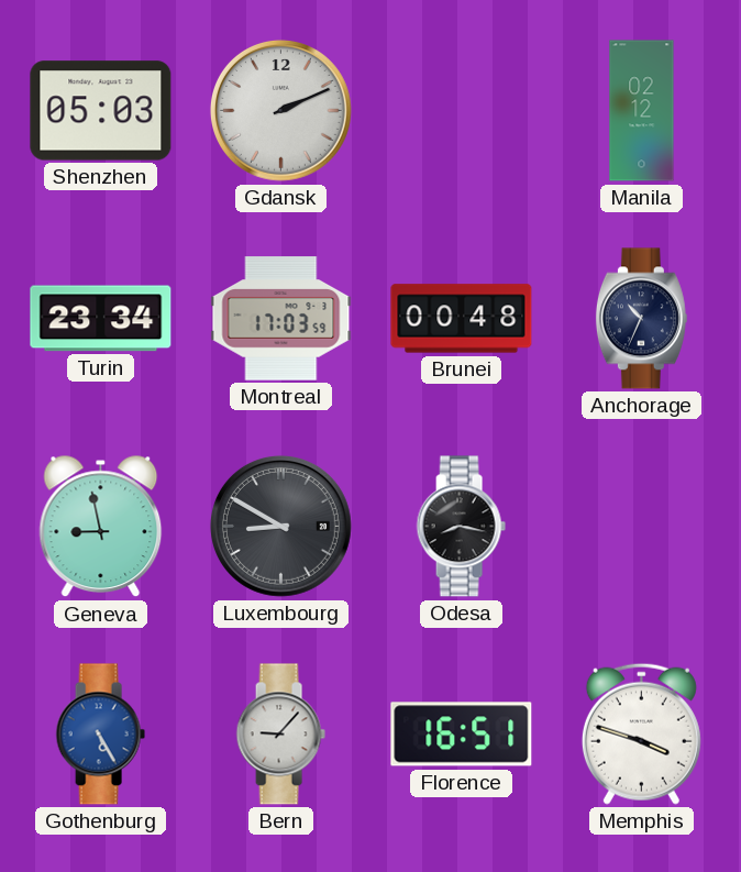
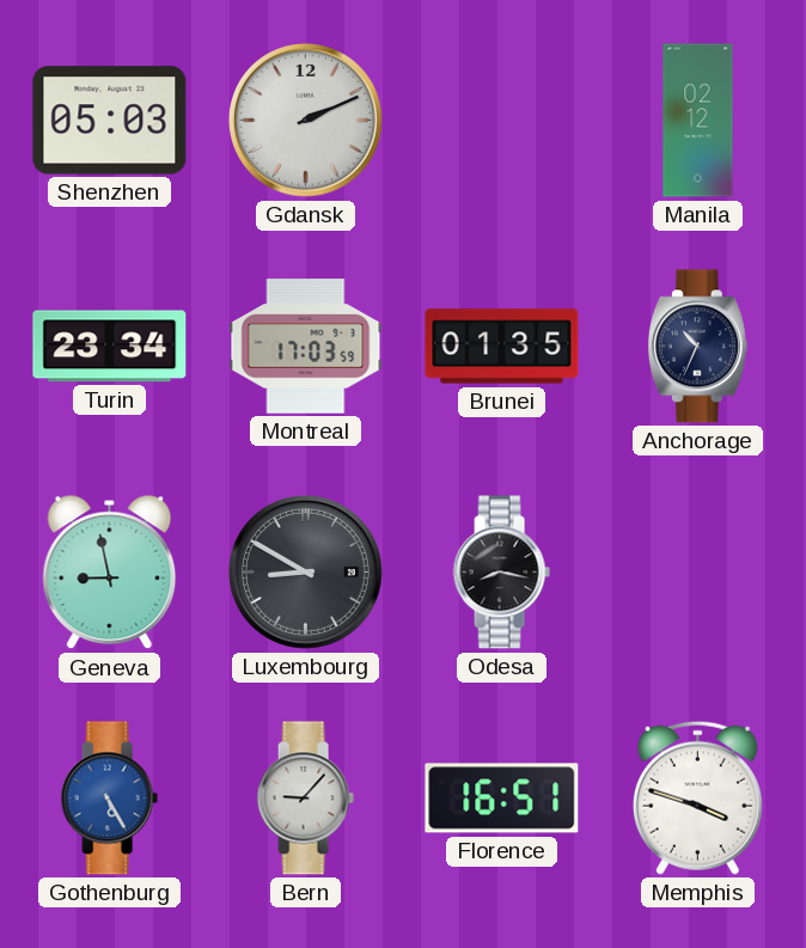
Brunei: 00:48 -> 01:35 (502, 347)
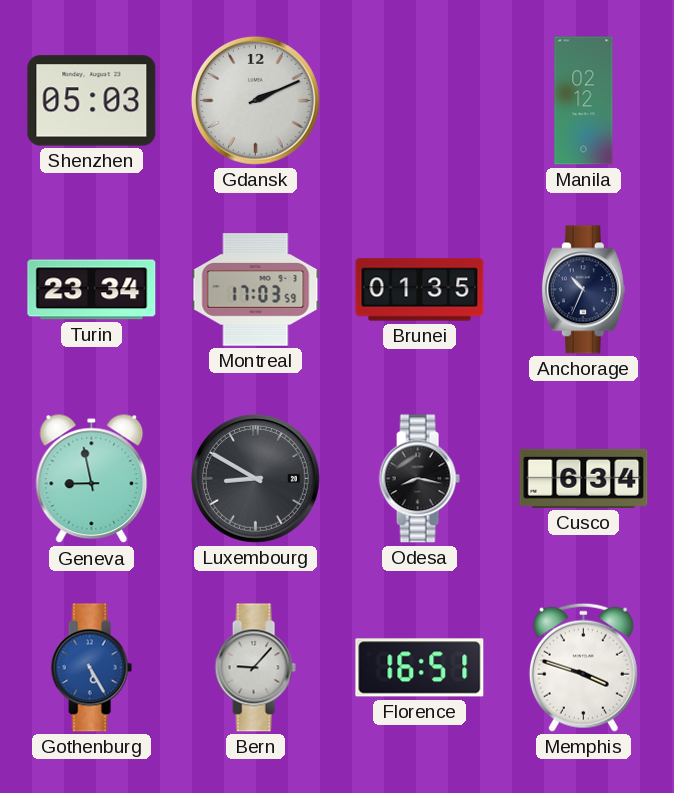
Cusco: none -> 6:34 (584, 478)
